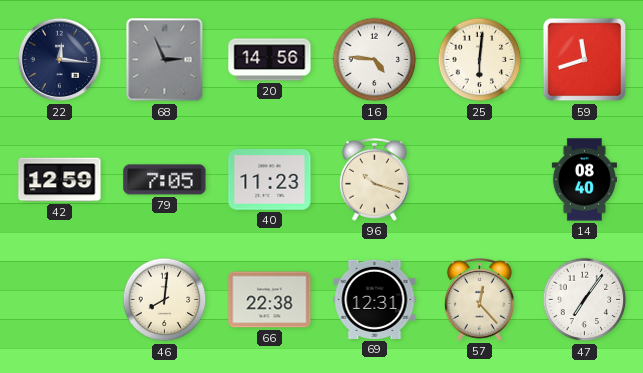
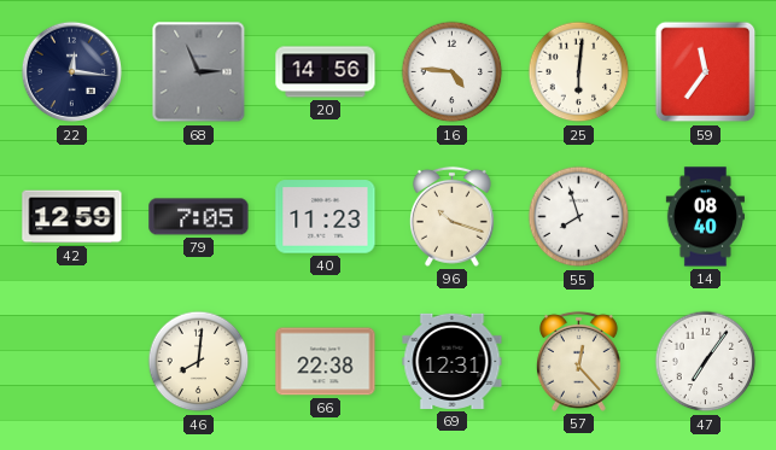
59: 11:42 -> 11:36 (706, 72)
55: none -> 7:57 (579, 217)
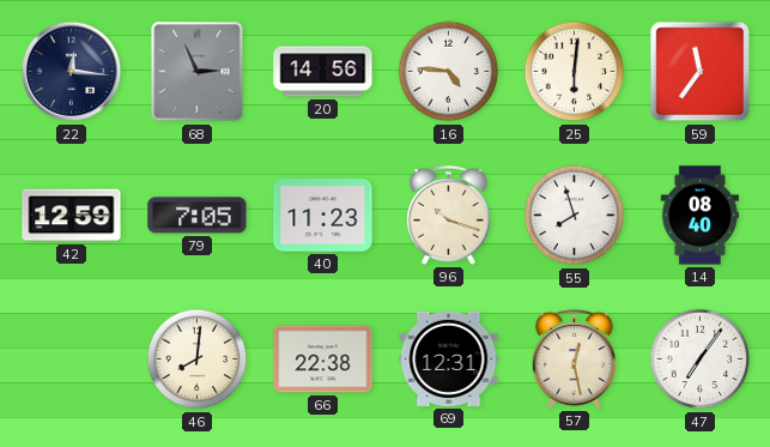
57: 12:23 -> 12:28 (574, 358)
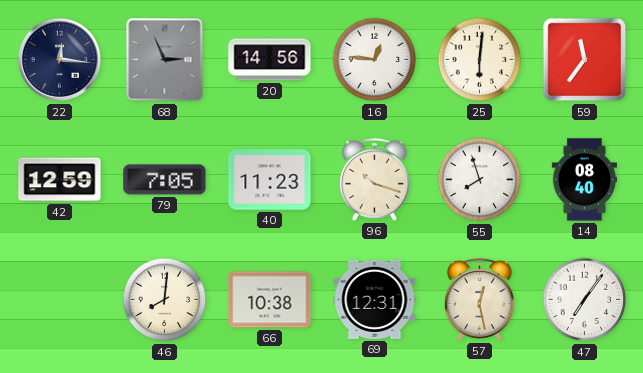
16: 4:46 -> 12:46 (375, 60)
66: 22:38 -> 10:38 (270, 300)
